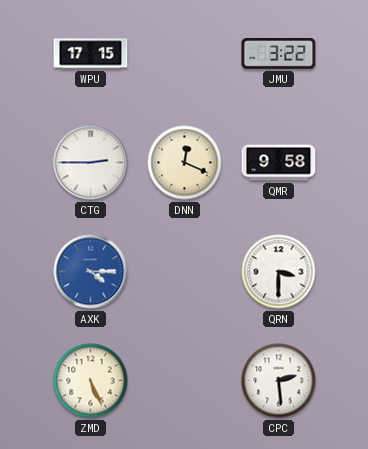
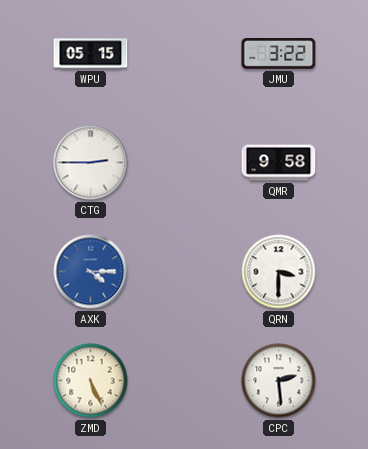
WPU: 17:15 -> 05:15 (91, 54)
DNN: 12:19 -> none (185, 163)
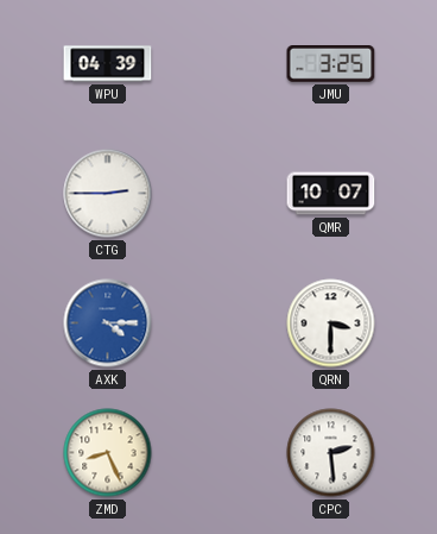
WPU: 05:15 -> 04:39 (108, 64)
JMU: 3:22 -> 3:25 (331, 64)
QMR: 9:58 -> 10:07 (331, 194)
ZMD: 5:26 -> 8:26 (108, 453)
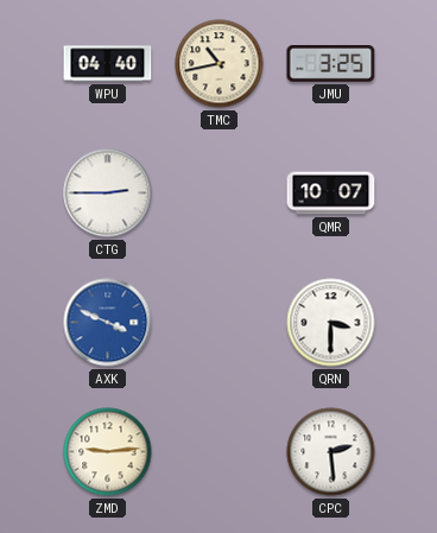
WPU: 04:39 -> 04:40 (108, 64)
TMC: none -> 10:43 (220, 64)
AXK: 4:15 -> 3:49 (108, 323)
ZMD: 8:26 -> 9:14 (108, 452)
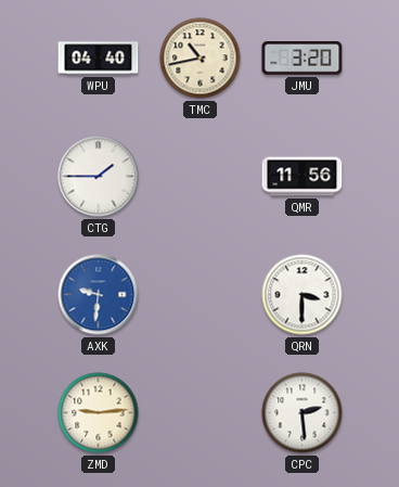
JMU: 3:25 -> 3:20 (303, 59)
CTG: 2:45 -> 1:45 (99, 177)
QMR: 10:07 -> 11:56 (303, 177)
AXK: 3:49 -> 9:31 (99, 295)
